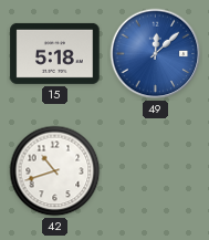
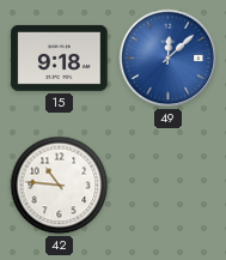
15: 5:18 -> 9:18 (60, 58)
42: 10:42 -> 10:46 (60, 186)
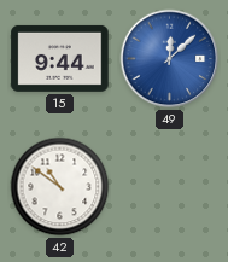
15: 9:18 -> 9:44 (60, 58)
42: 10:46 -> 10:51 (60, 187)
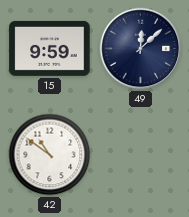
15: 9:44 -> 9:59 (50, 48)
49 dial: blue -> navy (141, 49)
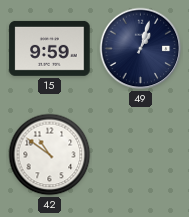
49: 12:08 -> 1:03 (141, 49)
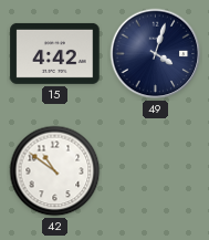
15: 9:59 -> 4:42 (55, 53)
49: 1:03 -> 4:03 (156, 54)
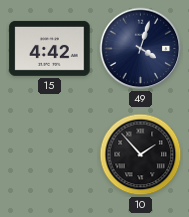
42: 10:51 -> none (55, 171)
10: none -> 1:53 (141, 155)
